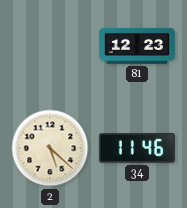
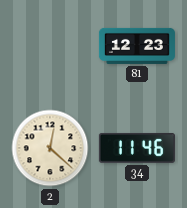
2: 5:22 -> 12:22 (50, 148)
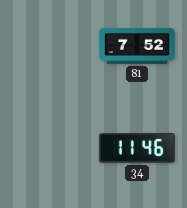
81: 12:23 -> 7:52 (137, 46)
2: 12:22 -> none (50, 148)
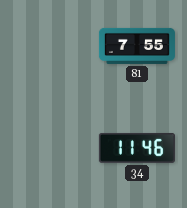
81: 7:52 -> 7:55 (137, 46)
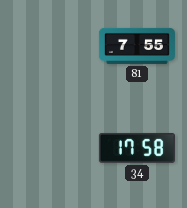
34: 11:46 -> 17:58 (137, 148)
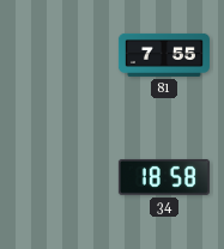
34: 17:58 -> 18:58 (164, 177)
